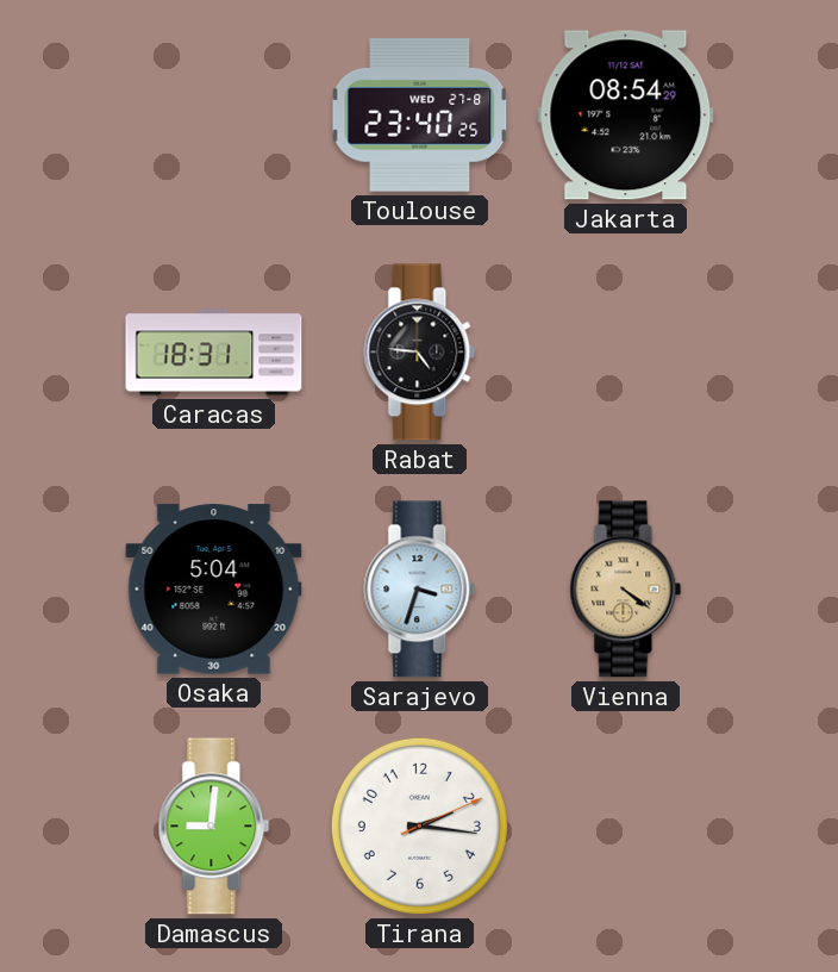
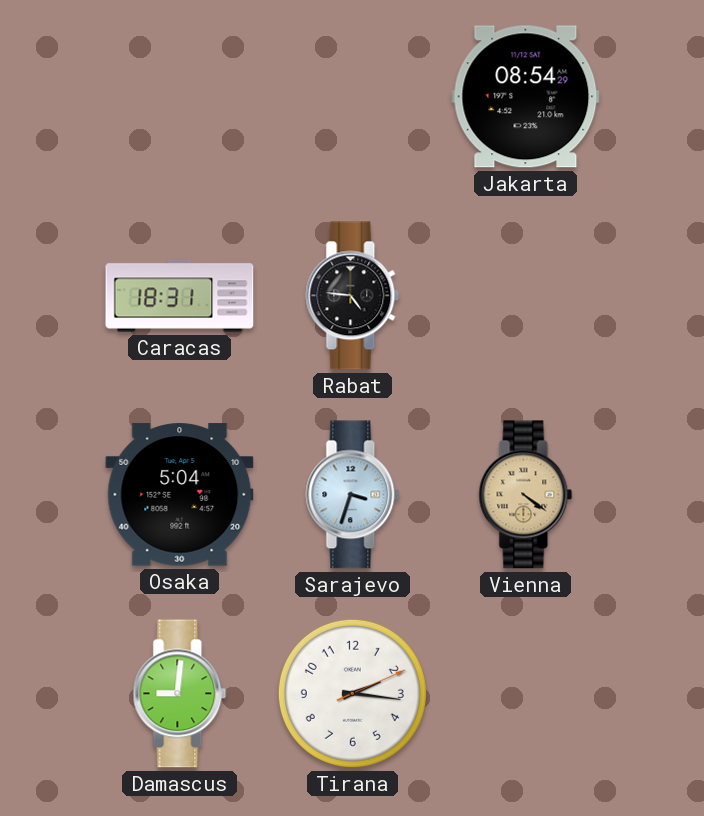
Toulouse: 23:40 -> none (420, 114)
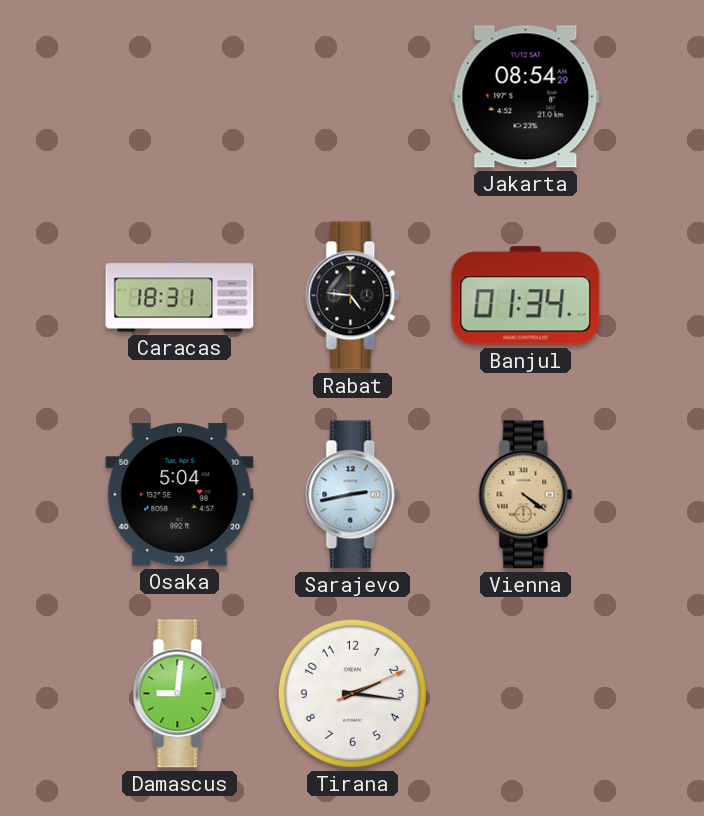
Banjul: none -> 01:34 (526, 296)
Sarajevo: 3:33 -> 2:43 (353, 495)
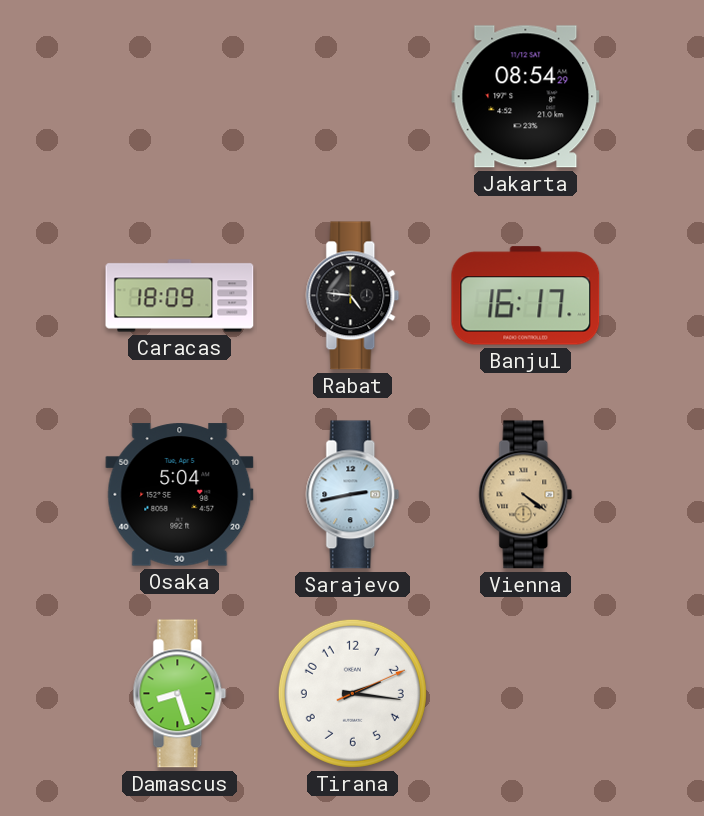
Caracas: 18:31 -> 18:09 (180, 296)
Banjul: 01:34 -> 16:17 (526, 296)
Damascus: 9:01 -> 8:27 (180, 694)
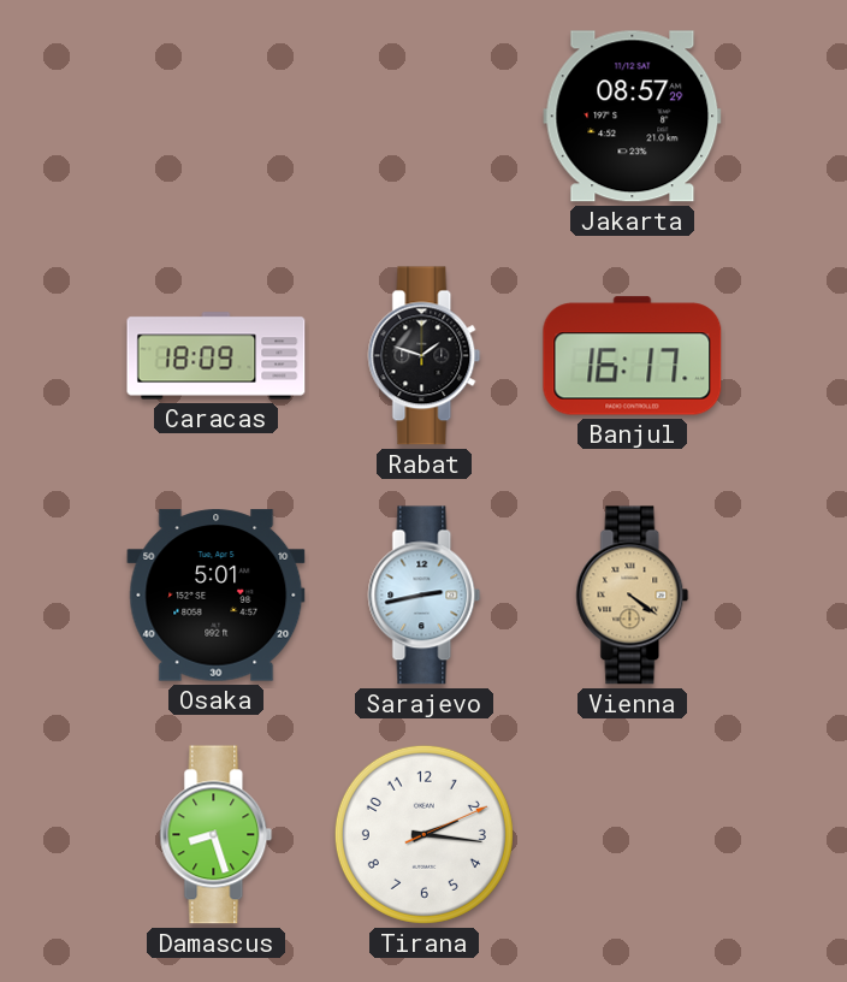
Jakarta: 08:54 -> 08:57 (633, 117)
Rabat: 4:46 -> 1:48 (425, 356)
Osaka: 5:04 -> 5:01 (217, 596)
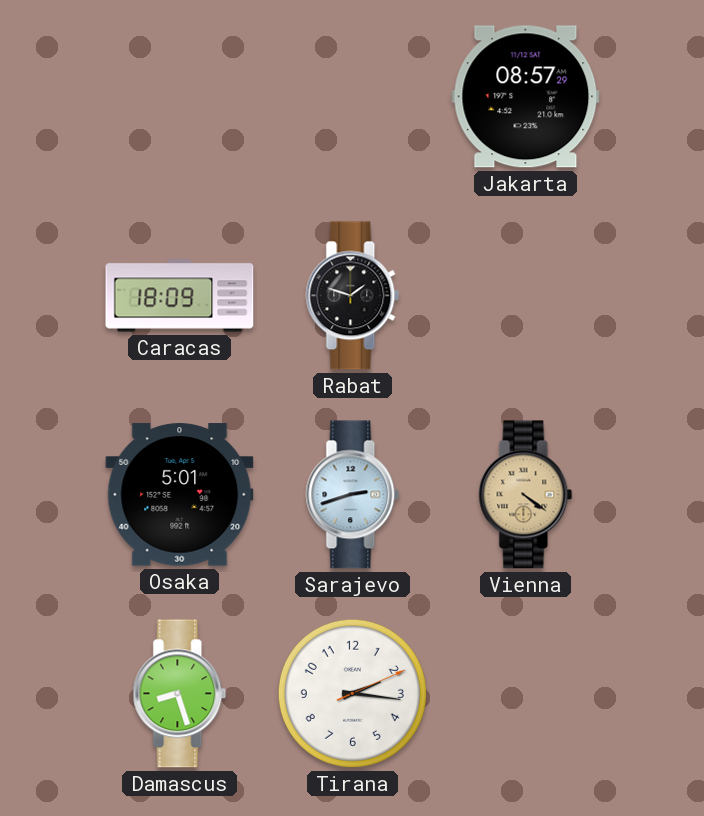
Banjul: 16:17 -> none (633, 356)
Sarajevo: 2:43 -> 2:42 (353, 495)
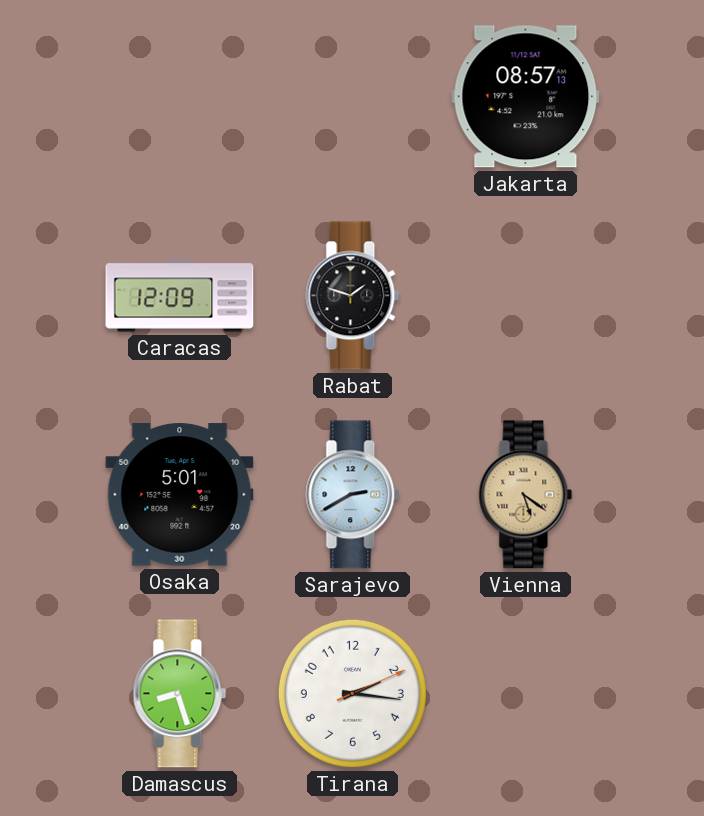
Jakarta: 08:57:29 -> 08:57:13 (526, 97)
Caracas: 18:09 -> 12:09 (180, 296)
Sarajevo: 2:42 -> 2:40 (353, 495)
Vienna: 4:21 -> 5:21 (526, 495)
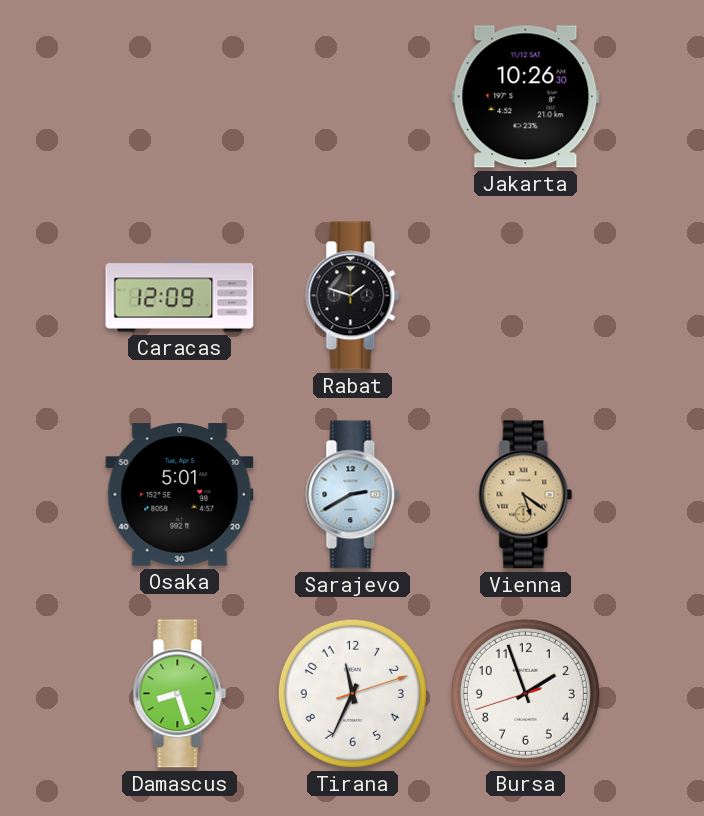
Jakarta: 08:57 -> 10:26 (526, 97)
Tirana: 2:16 -> 11:34 (352, 693)
Bursa: none -> 1:56 (525, 693)
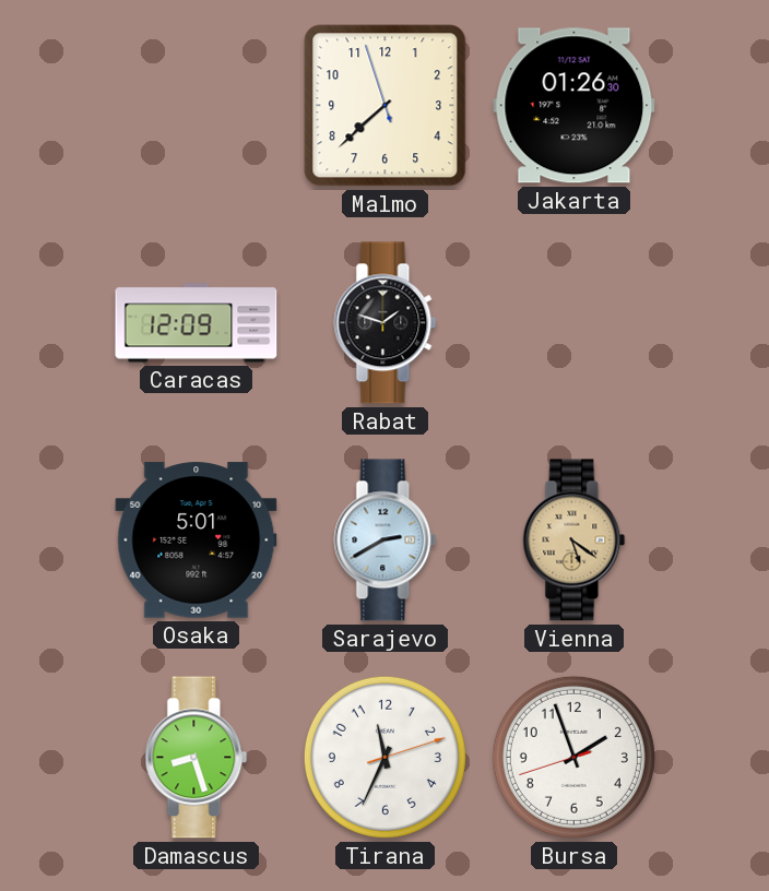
Malmo: none -> 7:37 (386, 106)
Jakarta: 10:26 -> 01:26 (575, 106)
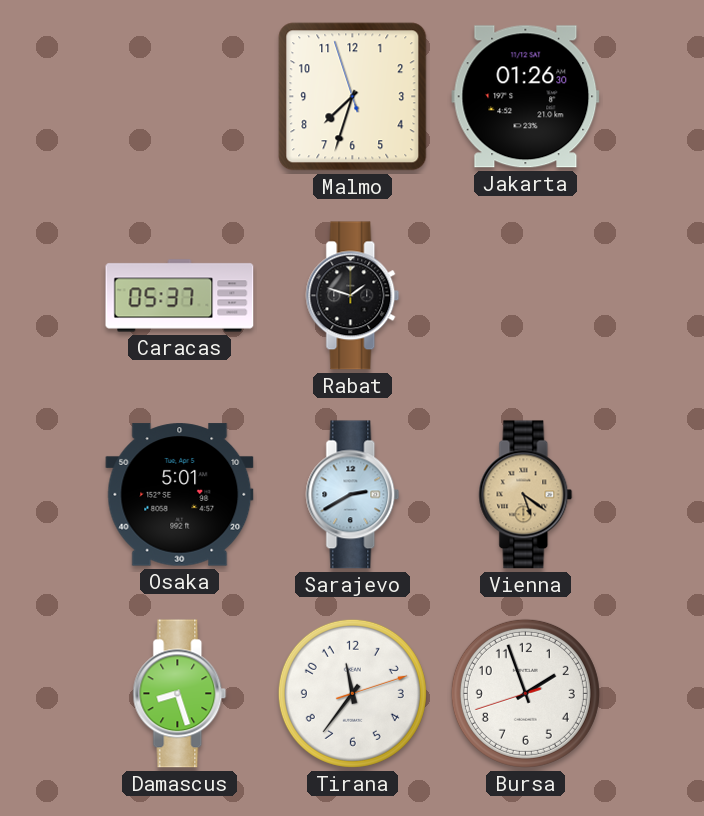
Malmo: 7:37 -> 7:32 (353, 97)
Caracas: 12:09 -> 05:37 (180, 296)
Tirana: 11:34 -> 11:36 (352, 693)
